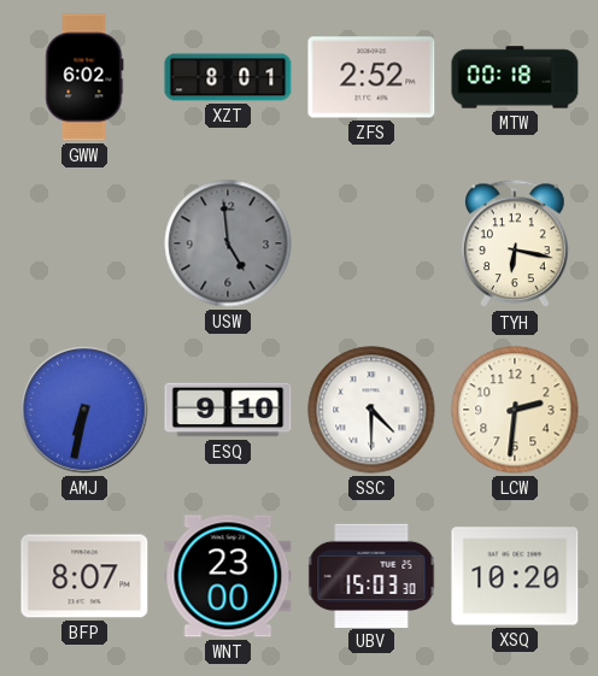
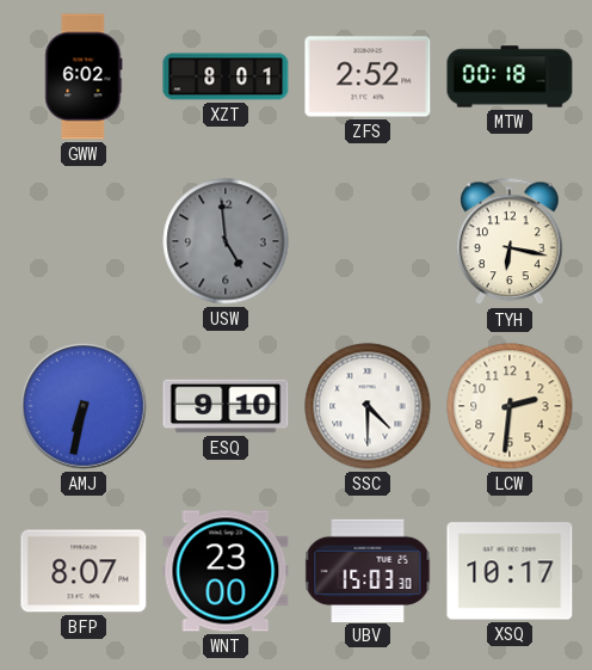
XSQ: 10:20 -> 10:17 (510, 571)
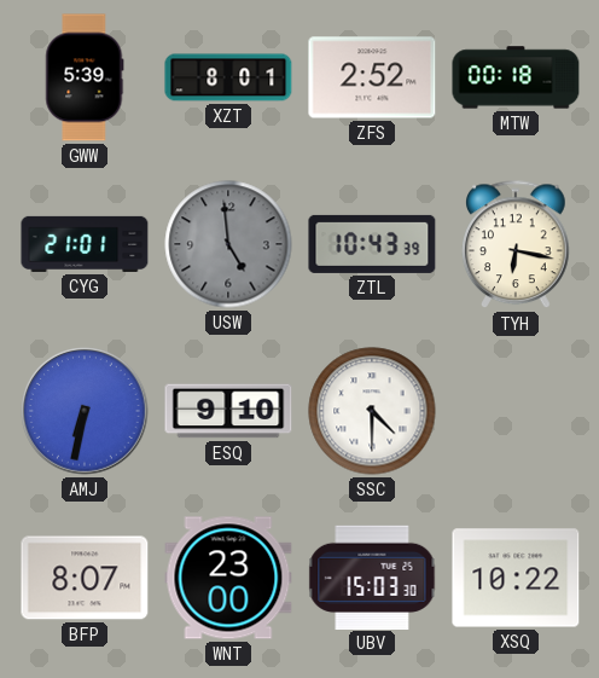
GWW: 6:02 -> 5:39 (85, 77)
CYG: none -> 21:01 (85, 244)
ZTL: none -> 10:43 (372, 244)
LCW: 2:31 -> none (510, 406)
XSQ: 10:17 -> 10:22 (516, 578)
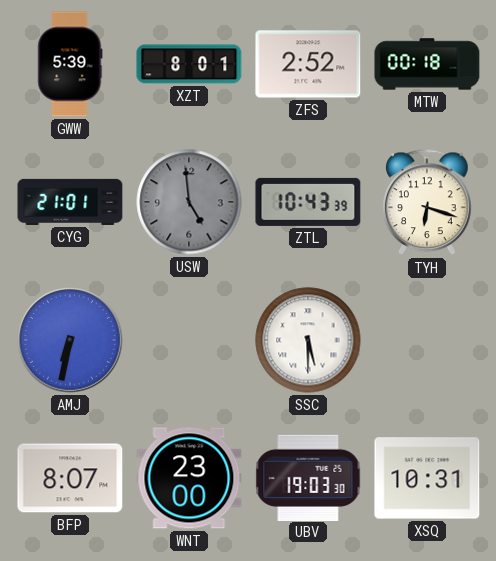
TYH: 6:17 -> 6:18 (427, 203)
ESQ: 9:10 -> none (228, 411)
SSC: 4:30 -> 5:30 (308, 340)
UBV: 15:03 -> 19:03 (308, 477)
XSQ: 10:22 -> 10:31 (427, 478)
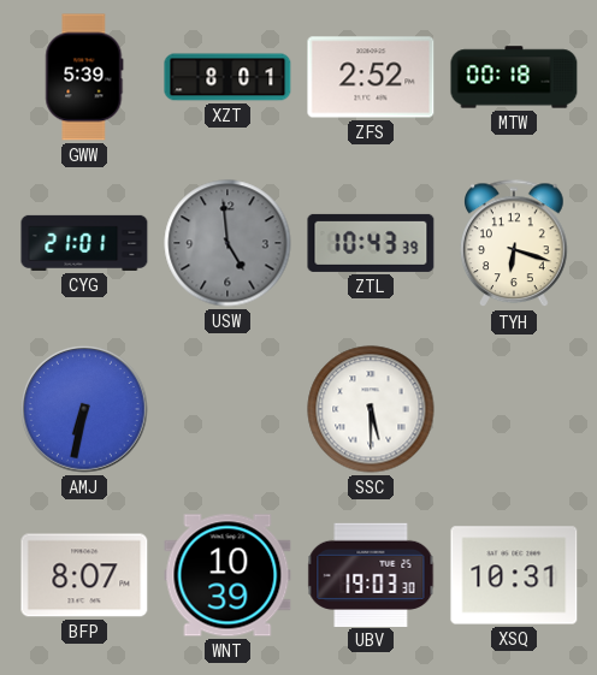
WNT: 23:00 -> 10:39 (227, 575)
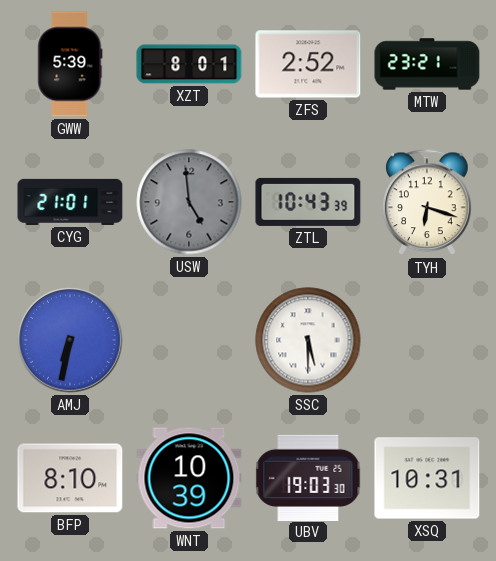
MTW: 00:18 -> 23:21 (427, 64)
BFP: 8:07 -> 8:10 (70, 478)
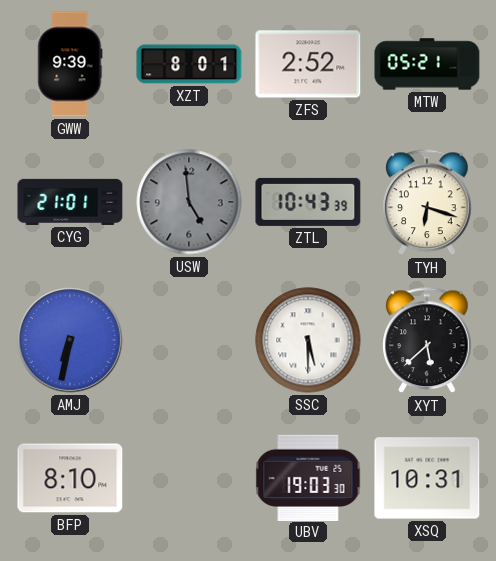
GWW: 5:39 -> 9:39 (70, 64)
MTW: 23:21 -> 05:21 (427, 64)
XYT: none -> 5:38 (427, 341)
WNT: 10:39 -> none (189, 478)
